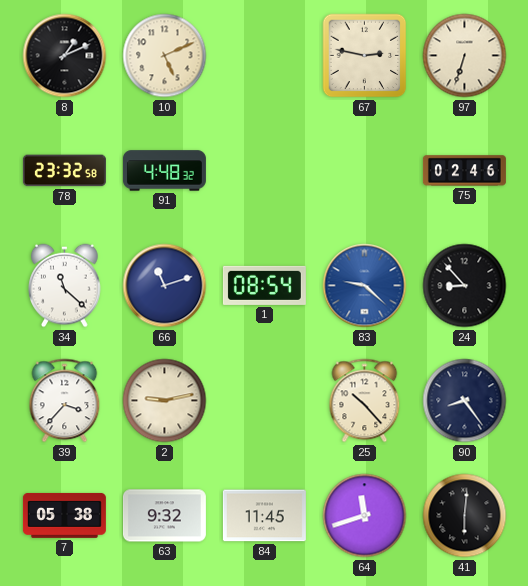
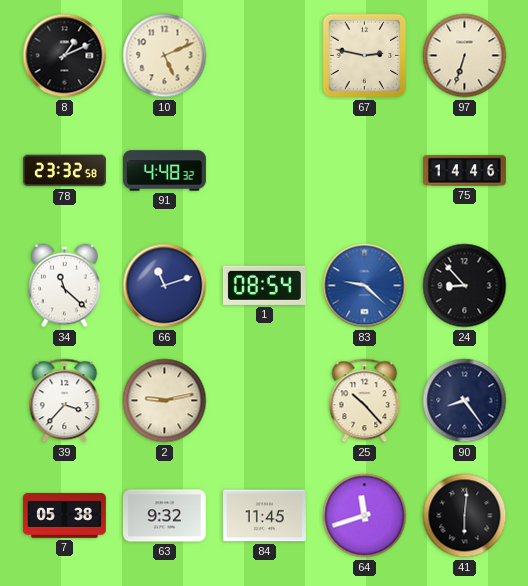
75: 02:46 -> 14:46 (464, 171)
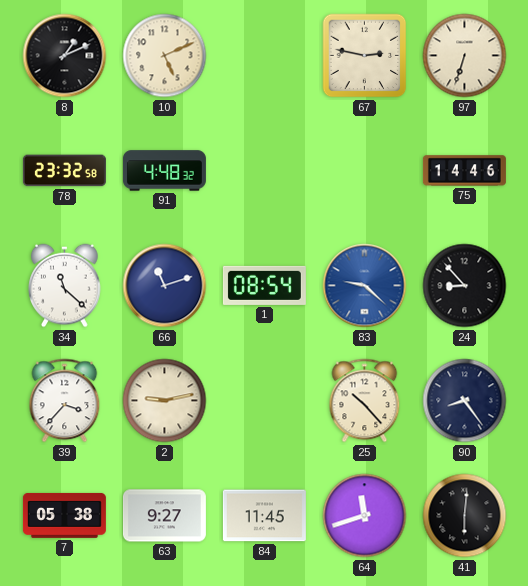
63: 9:32 -> 9:27 (164, 516)
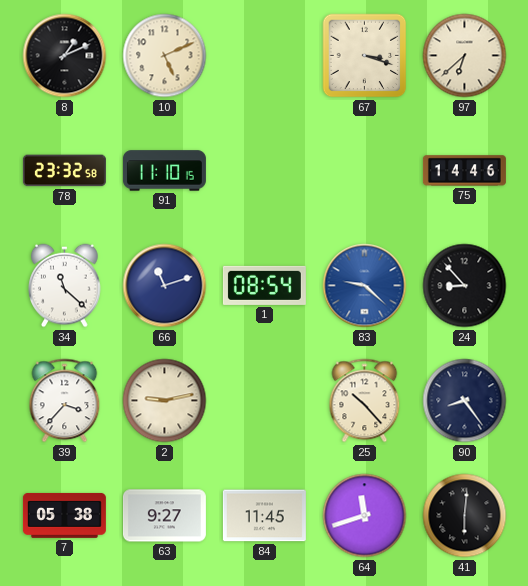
67: 2:47 -> 3:18 (365, 56)
97: 6:33 -> 6:38 (465, 56)
91: 4:48 -> 11:10 (164, 171)
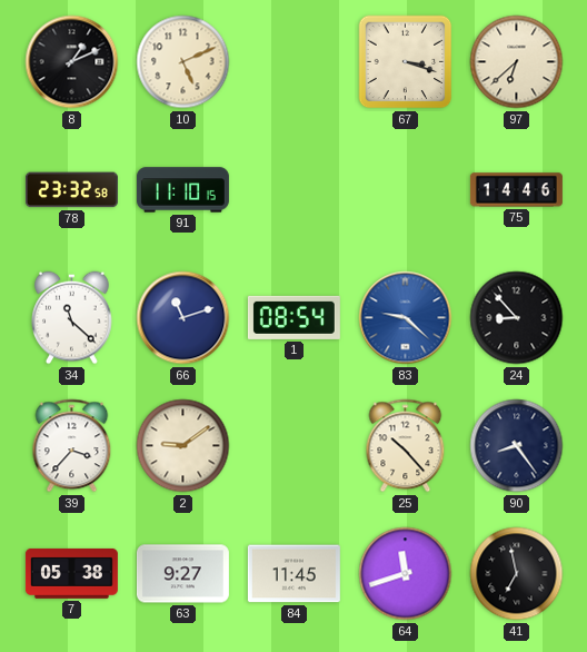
2: 9:13 -> 9:09 (183, 446)
41: 6:01 -> 6:58 (517, 574)
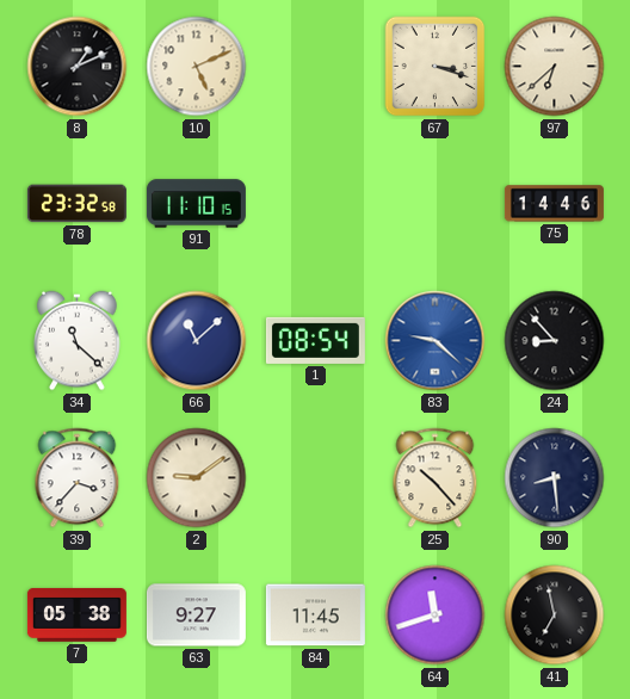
66: 11:12 -> 11:08 (197, 341)
90: 8:24 -> 8:29 (555, 478)
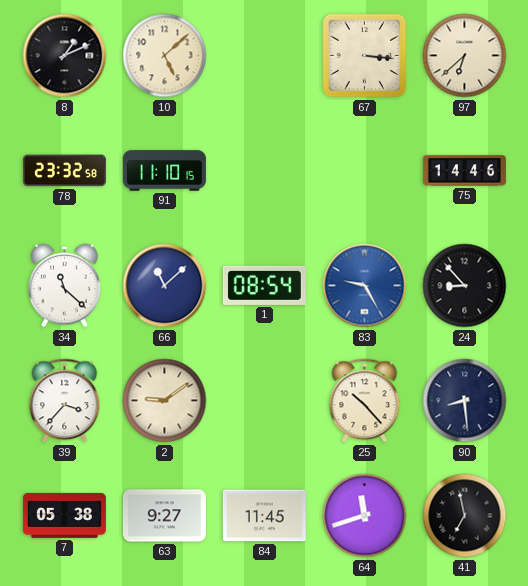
10: 5:11 -> 5:08 (165, 56)
67: 3:18 -> 3:16 (365, 56)
83: 9:22 -> 9:25 (365, 286)
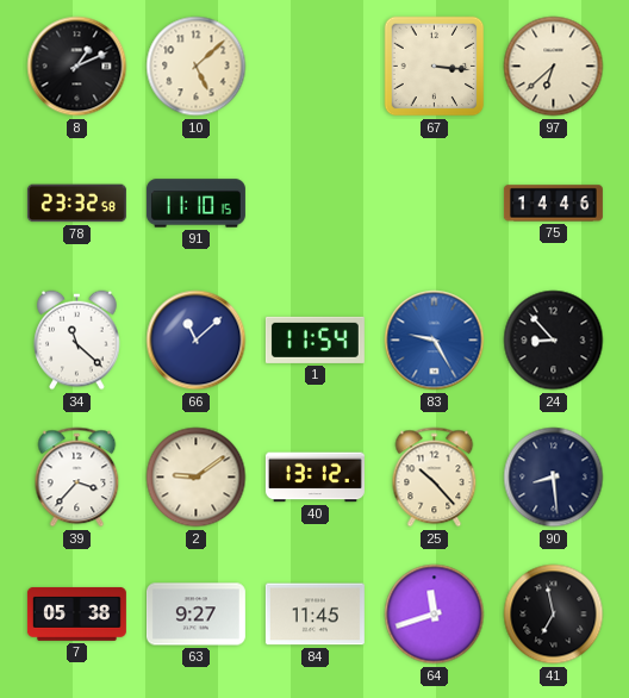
1: 08:54 -> 11:54 (314, 339)
40: none -> 13:12 (314, 478)
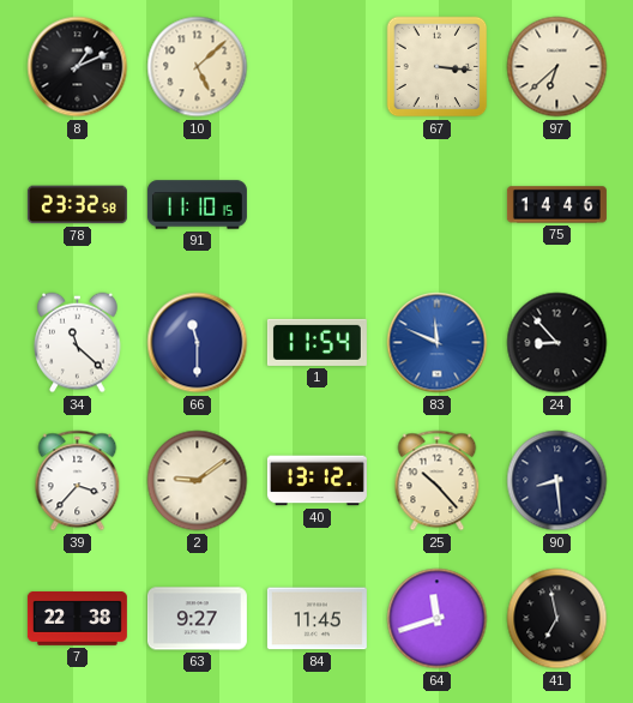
66: 11:08 -> 11:30 (198, 343)
83: 9:25 -> 11:49 (438, 343)
7: 05:38 -> 22:38 (77, 618)
